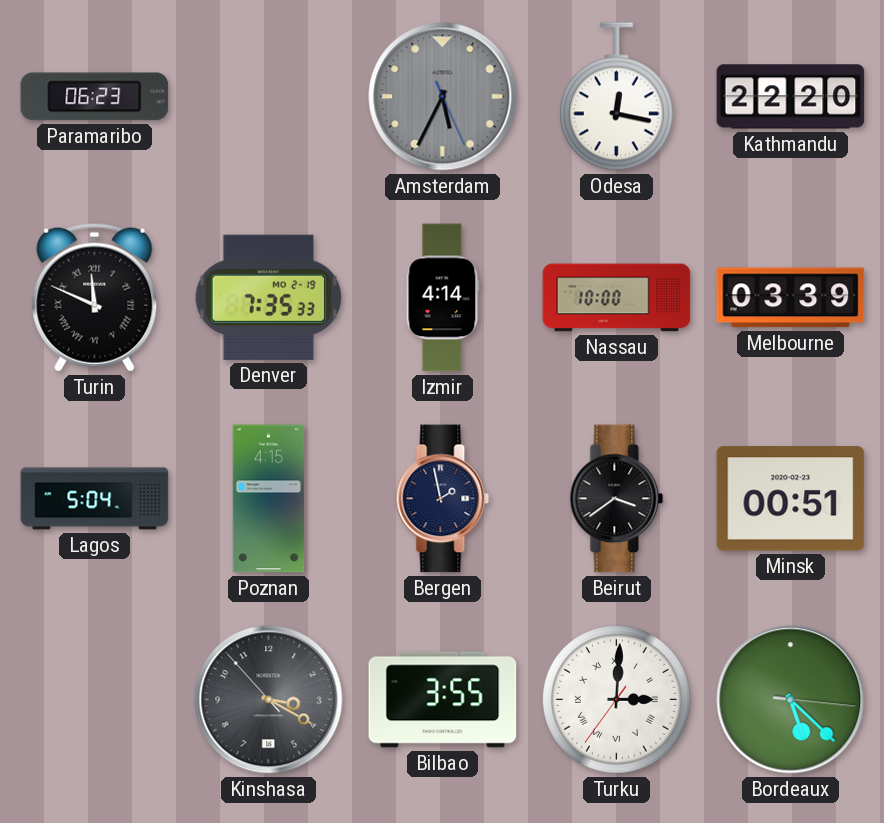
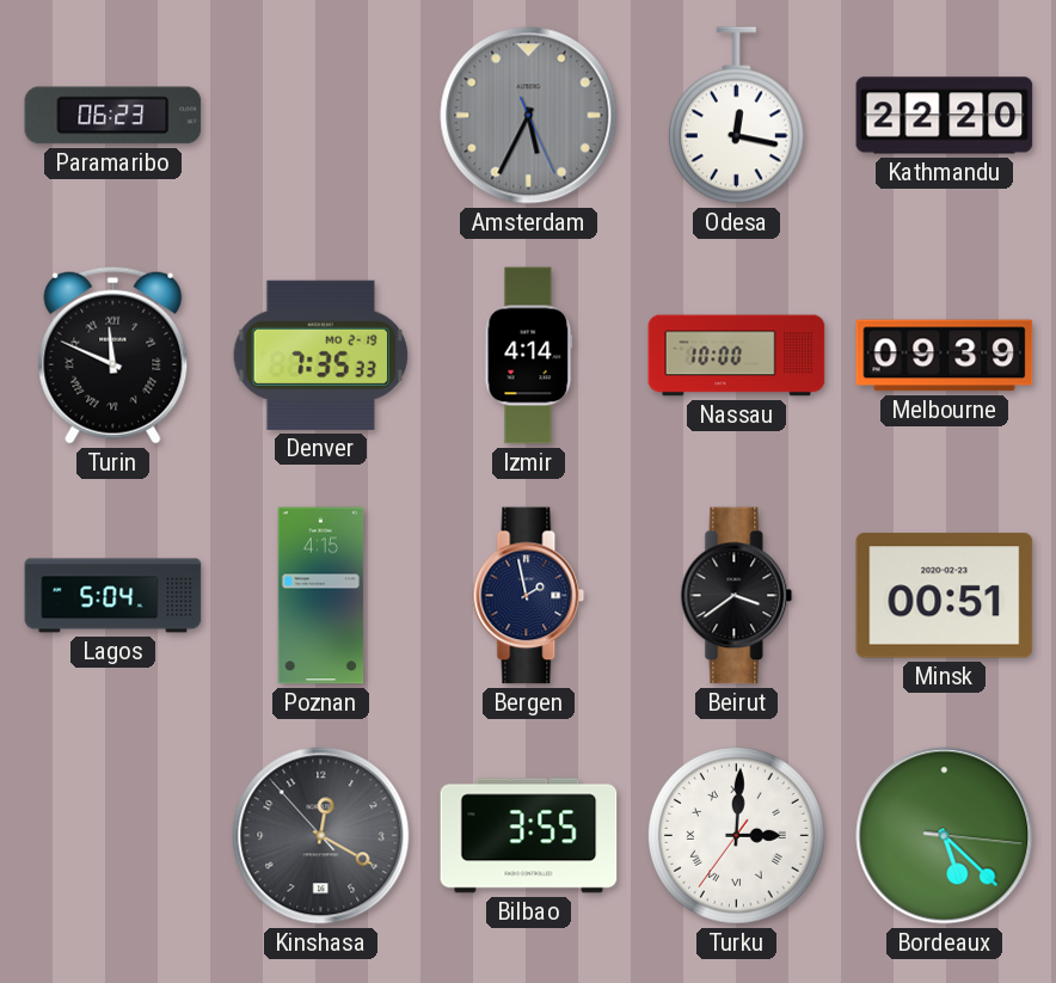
Melbourne: 03:39 -> 09:39 (945, 356)
Kinshasa: 3:19 -> 12:19 (321, 836)
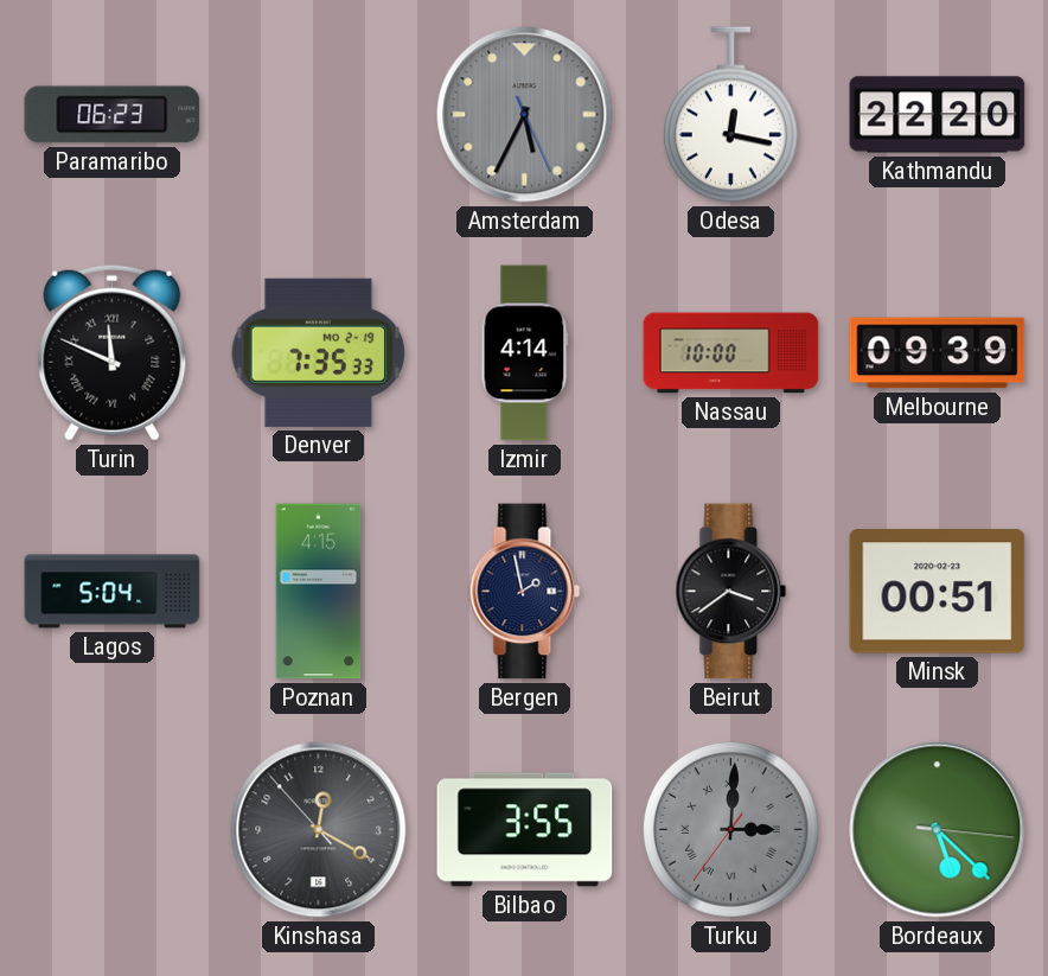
Turku dial: white -> grey (730, 829)
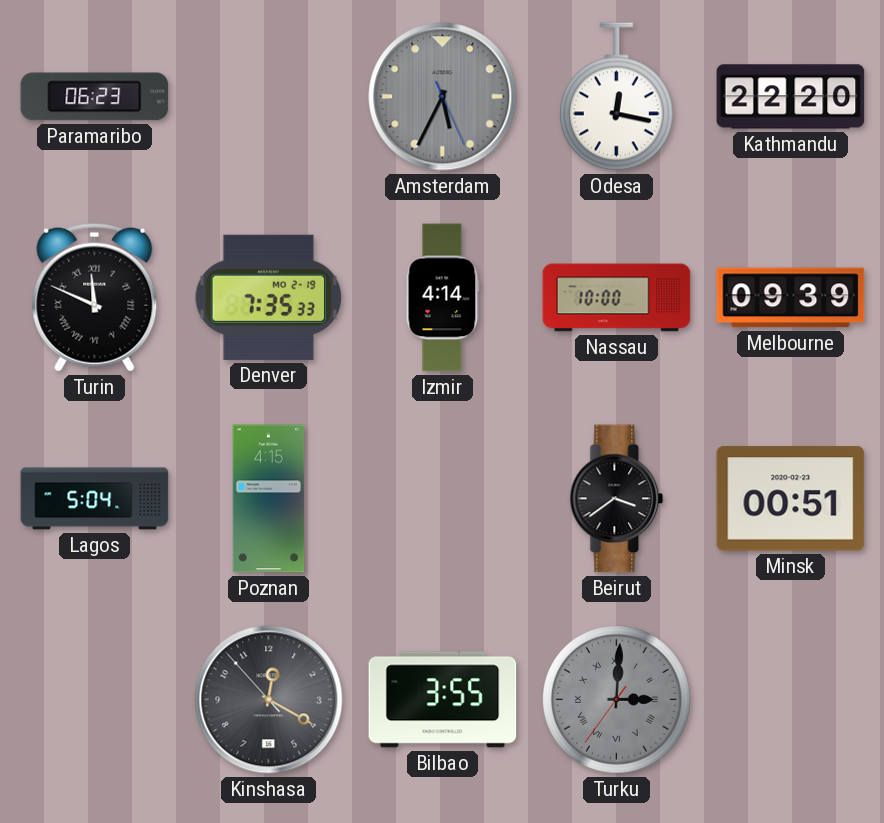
Bergen: 1:58 -> none (525, 592)
Bordeaux: 5:22 -> none (938, 830)
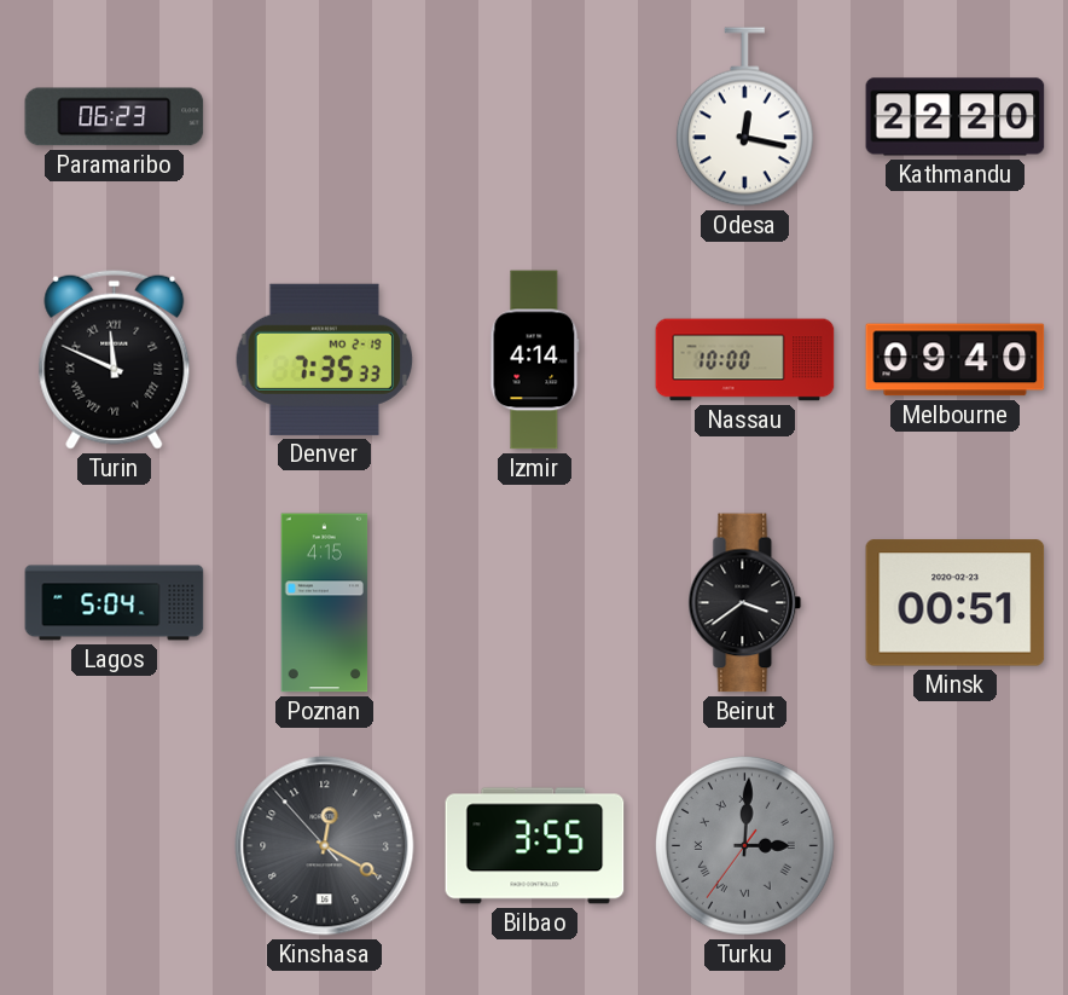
Amsterdam: 5:34 -> none (443, 97)
Melbourne: 09:39 -> 09:40 (956, 360)
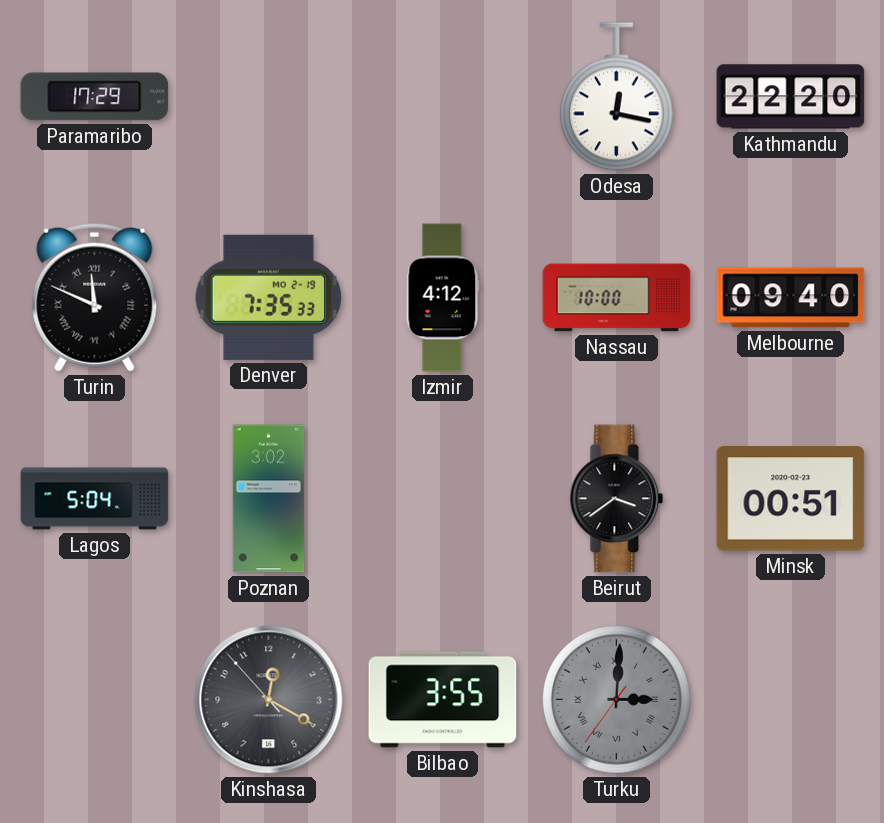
Paramaribo: 06:23 -> 17:29 (95, 97)
Izmir: 4:14 -> 4:12 (443, 298)
Poznan: 4:15 -> 3:02 (269, 499)
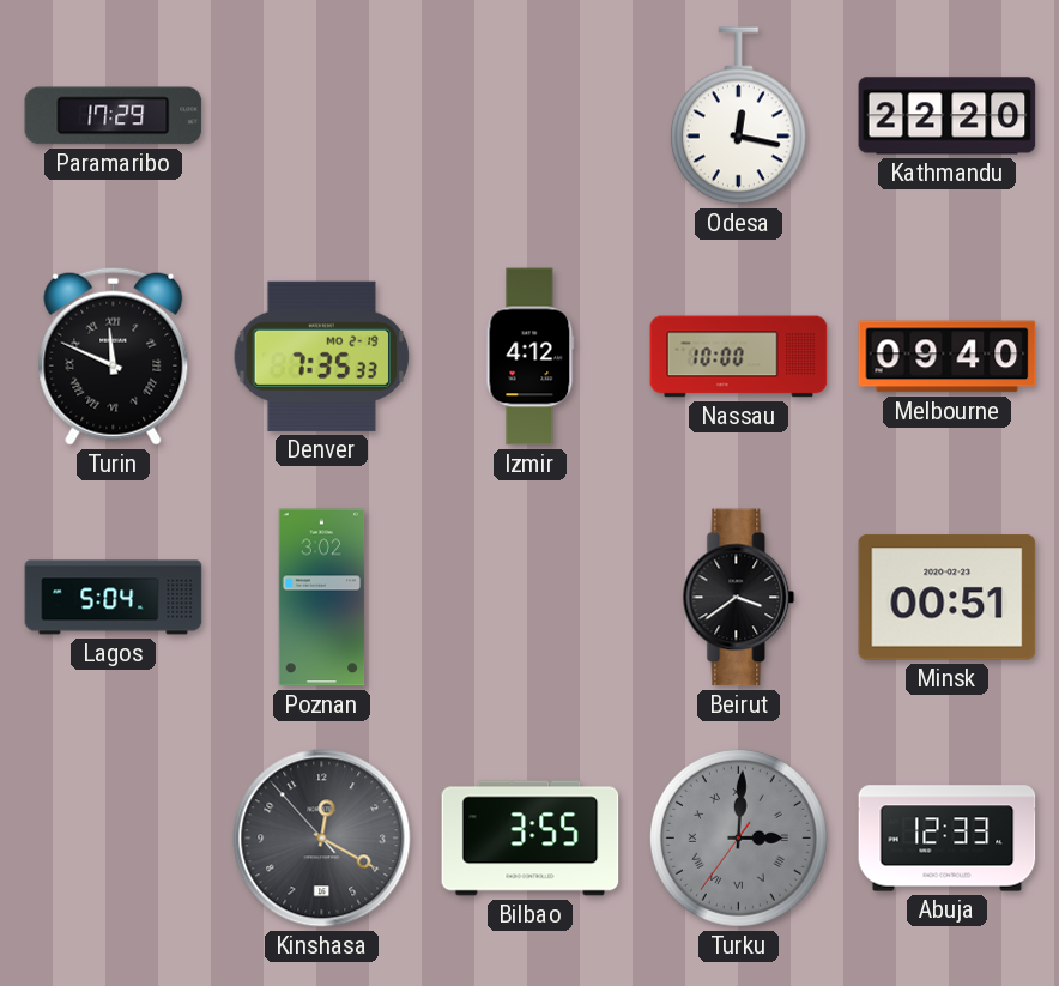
Abuja: none -> 12:33 (948, 839)
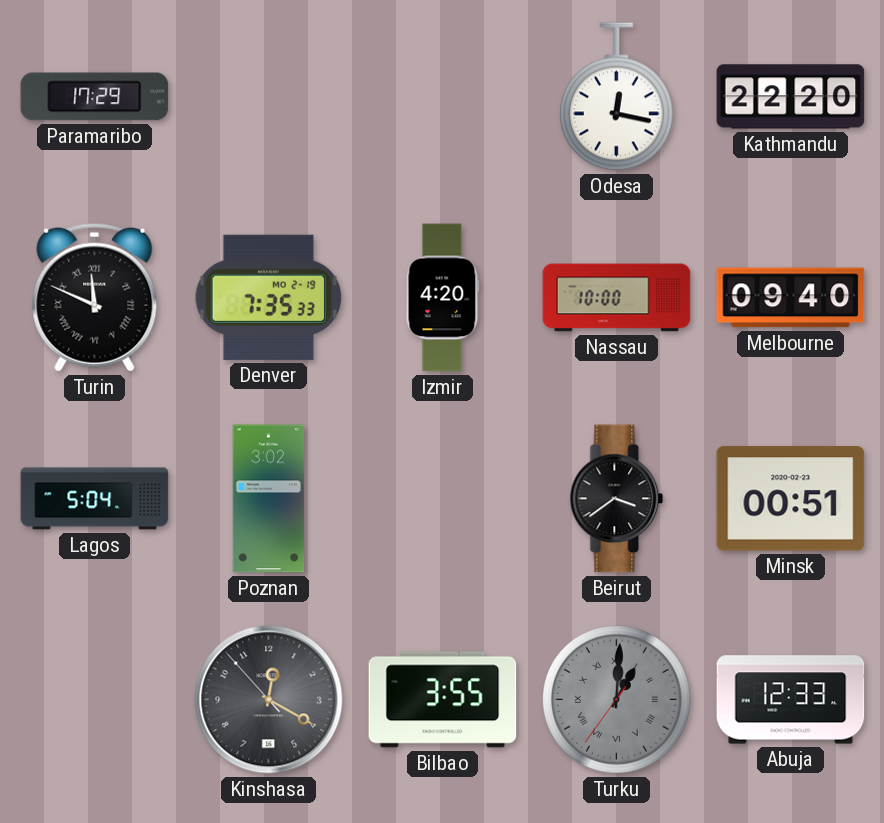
Izmir: 4:12 -> 4:20 (443, 298)
Turku: 3:00 -> 1:00 (616, 699)
